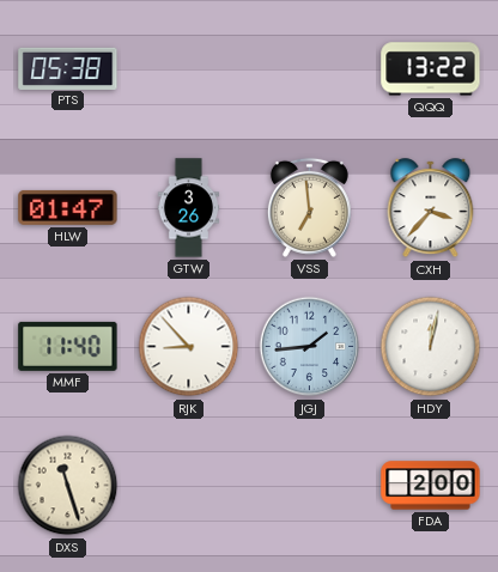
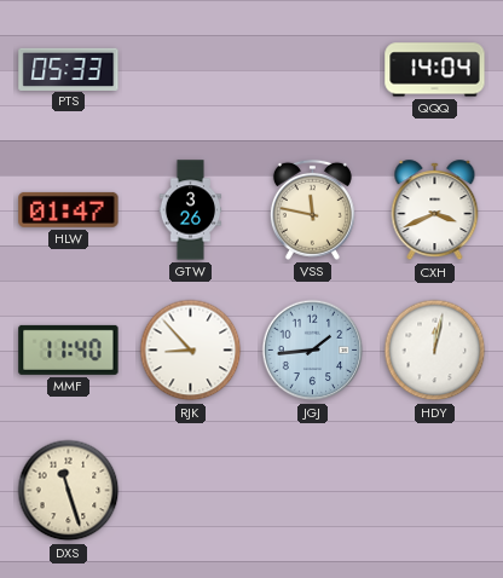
PTS: 05:38 -> 05:33 (69, 69)
QQQ: 13:22 -> 14:04 (435, 70)
VSS: 6:59 -> 11:47 (312, 209)
CXH: 3:37 -> 3:41 (435, 210)
FDA: 2:00 -> none (431, 486)
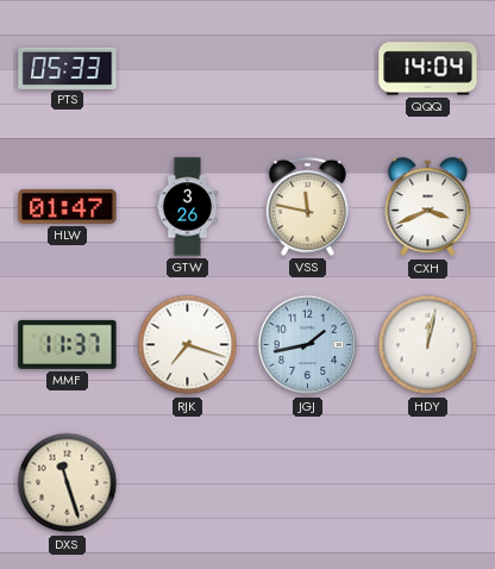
MMF: 11:40 -> 11:37 (68, 344)
RJK: 8:53 -> 7:18 (188, 345)
JGJ: 1:44 -> 1:43 (308, 345)
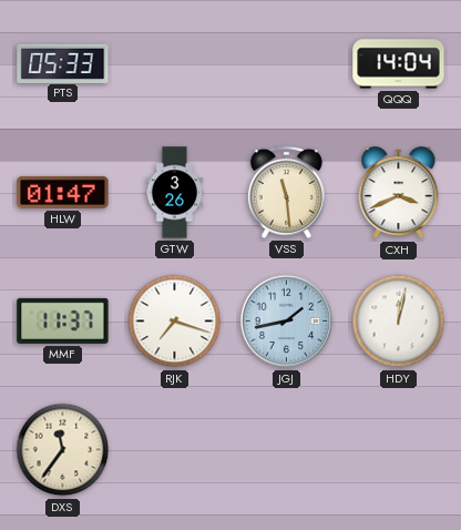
VSS: 11:47 -> 11:29 (286, 192)
DXS: 11:27 -> 11:36 (63, 450)
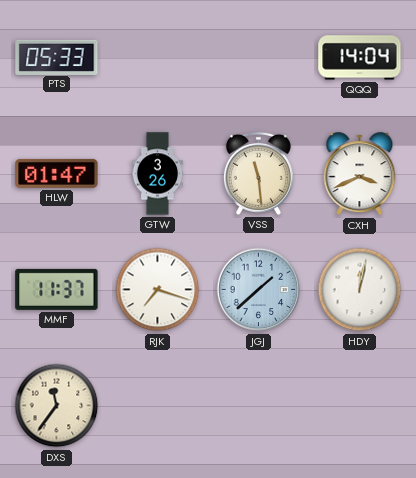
JGJ: 1:43 -> 1:38 (259, 290)
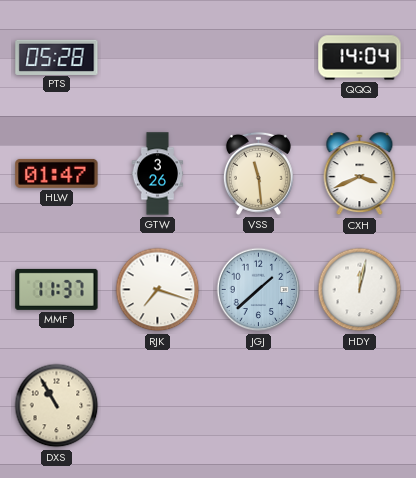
PTS: 05:33 -> 05:28 (57, 57)
DXS: 11:36 -> 10:55 (57, 406)
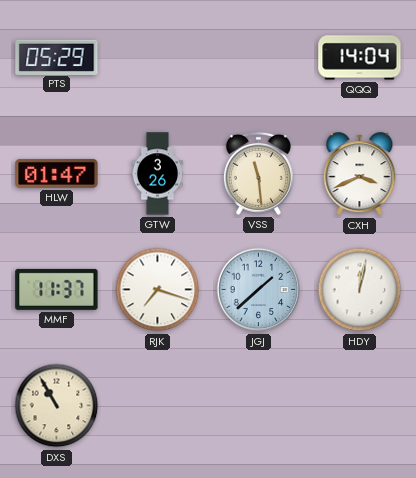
PTS: 05:28 -> 05:29 (57, 57)
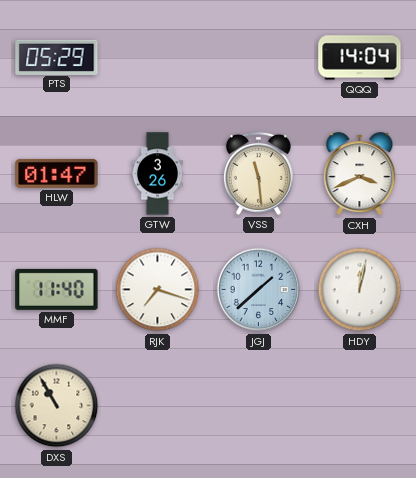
MMF: 11:37 -> 11:40 (57, 289)
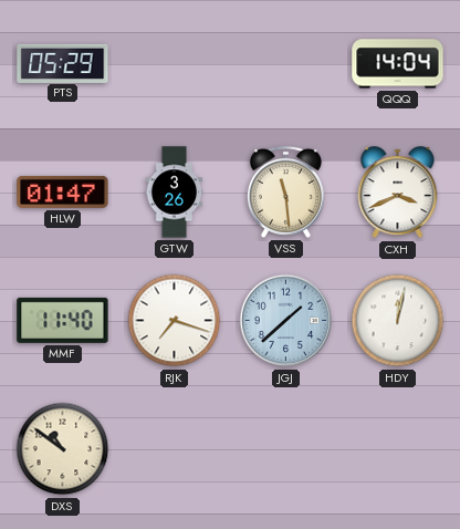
DXS: 10:55 -> 10:51 (63, 449)
